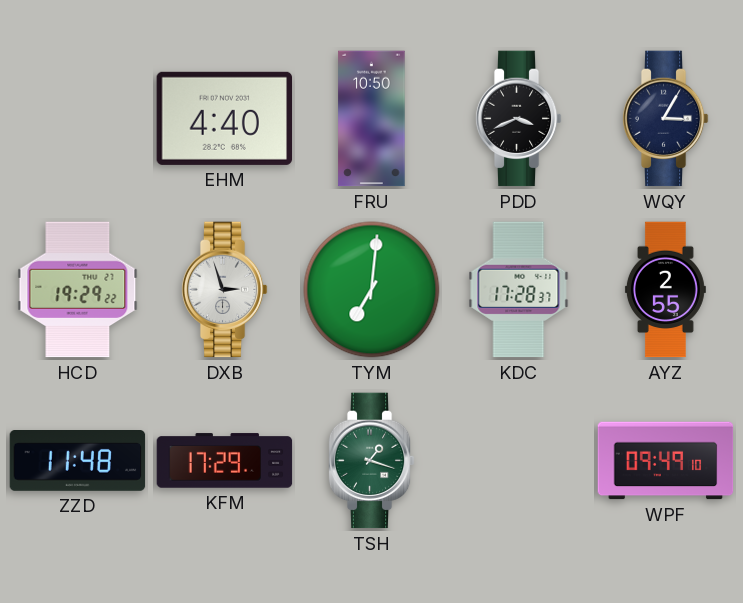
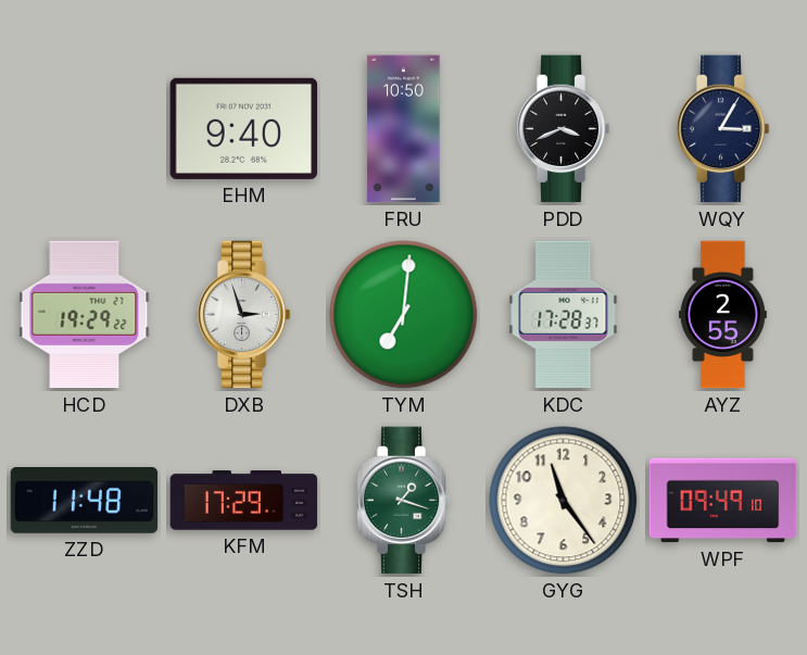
EHM: 4:40 -> 9:40 (244, 128)
GYG: none -> 11:24 (564, 501)
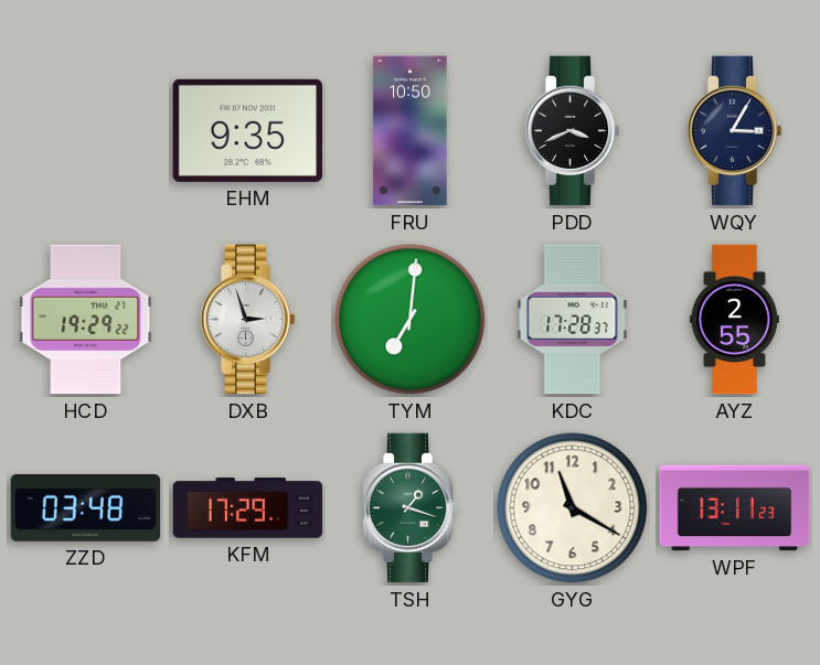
EHM: 9:40 -> 9:35 (248, 130)
ZZD: 11:48 -> 03:48 (86, 508)
GYG: 11:24 -> 11:20 (573, 508)
WPF: 09:49 -> 13:11 (735, 508)
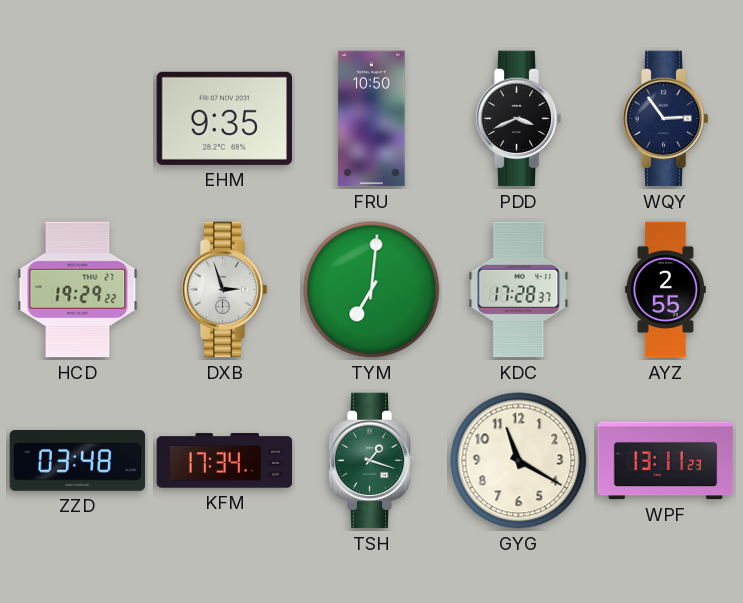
WQY: 3:05 -> 2:54 (665, 119)
KFM: 17:29 -> 17:34 (225, 461)
